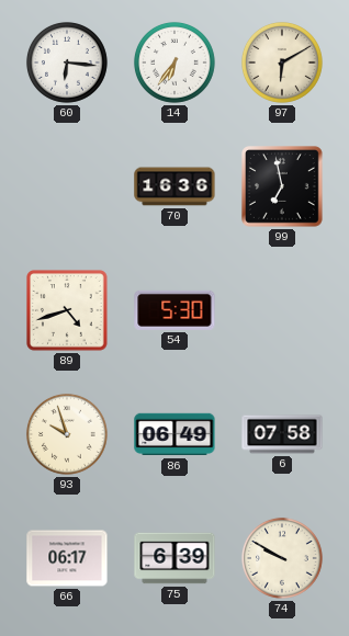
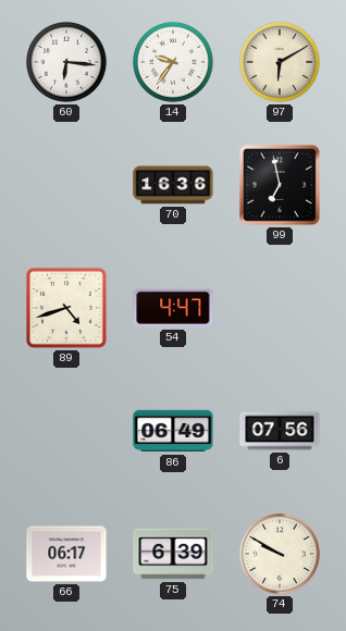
14: 6:36 -> 9:36 (173, 62)
54: 5:30 -> 4:47 (173, 308)
93: 9:57 -> none (67, 434)
6: 07:58 -> 07:56 (280, 431)
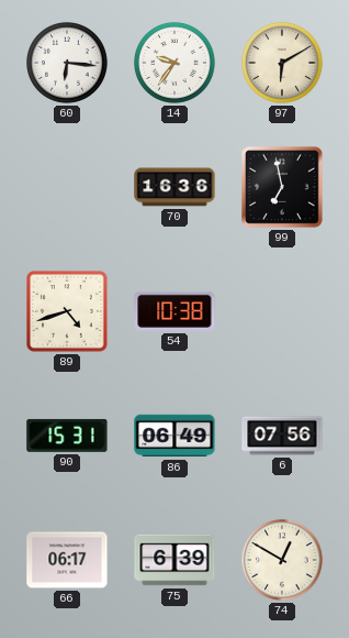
54: 4:47 -> 10:38 (174, 311)
90: none -> 15:31 (67, 436)
74: 9:50 -> 12:50 (282, 560)
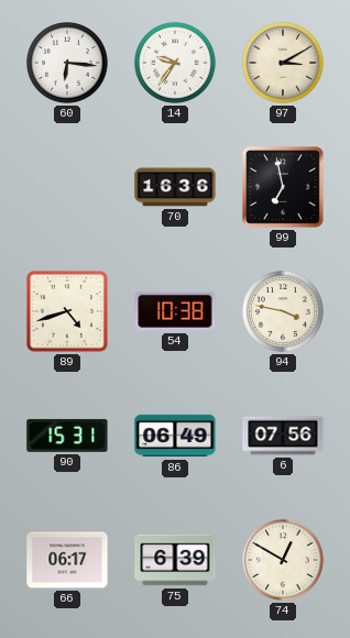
97: 6:10 -> 3:10 (283, 63)
94: none -> 3:47 (283, 311)
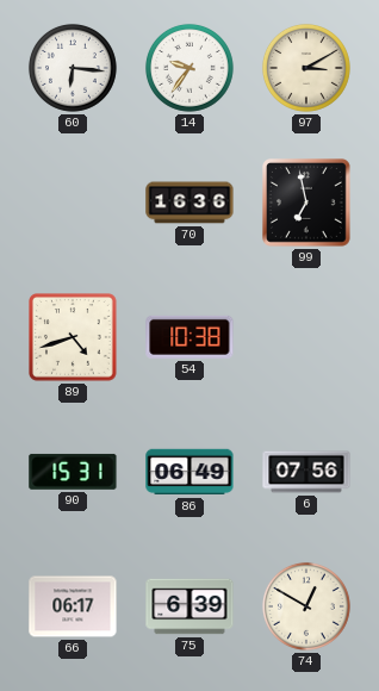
94: 3:47 -> none (283, 311)
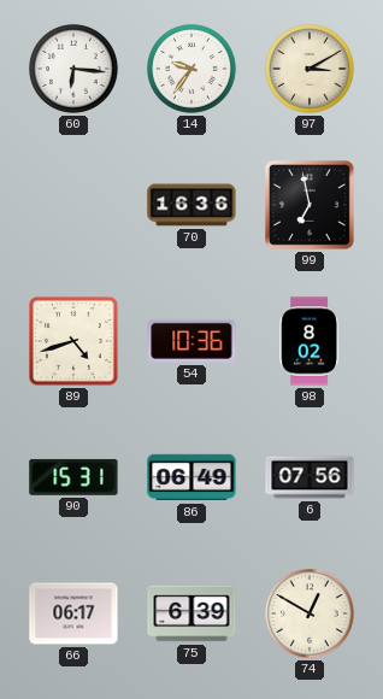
54: 10:38 -> 10:36 (191, 341)
98: none -> 8:02 (310, 341)
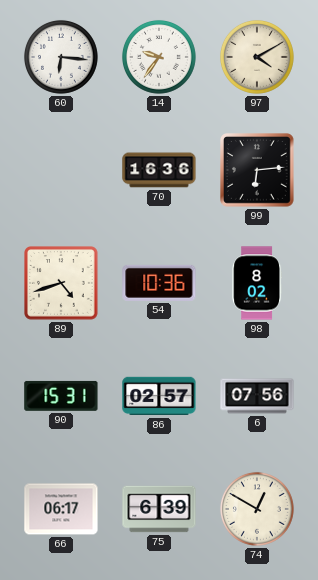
97: 3:10 -> 4:10 (257, 57)
99: 6:58 -> 6:14 (258, 171)
86: 06:49 -> 02:57 (159, 396)
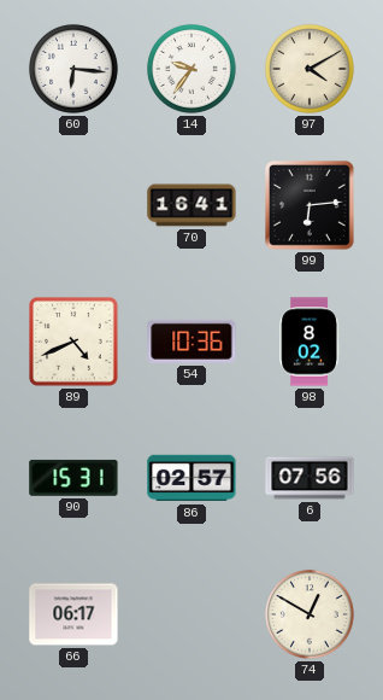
70: 16:36 -> 16:41 (191, 205)
89: 4:42 -> 4:41 (75, 343)
75: 6:39 -> none (159, 509)
